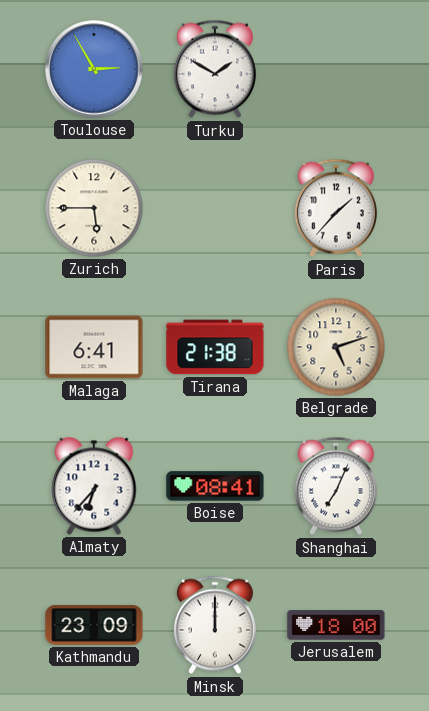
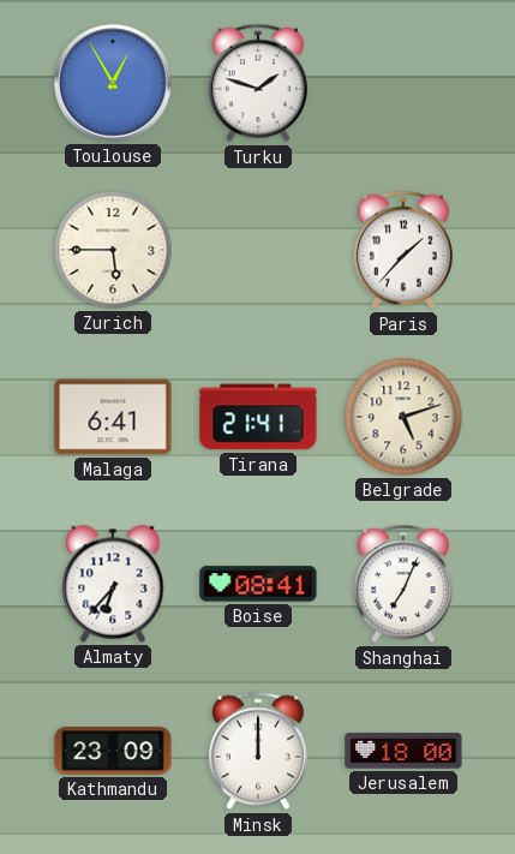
Toulouse: 2:55 -> 12:55 (113, 83)
Turku: 1:50 -> 1:48 (258, 83)
Tirana: 21:38 -> 21:41 (258, 417)
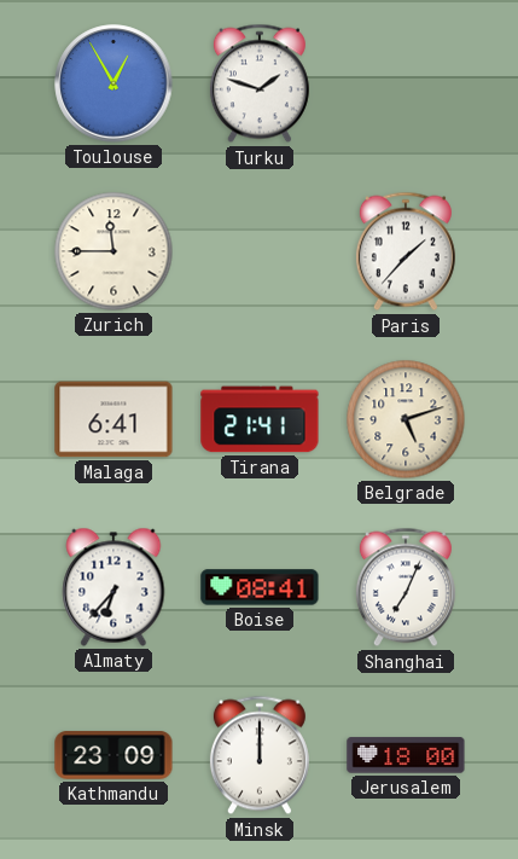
Zurich: 5:45 -> 11:45 (114, 251)
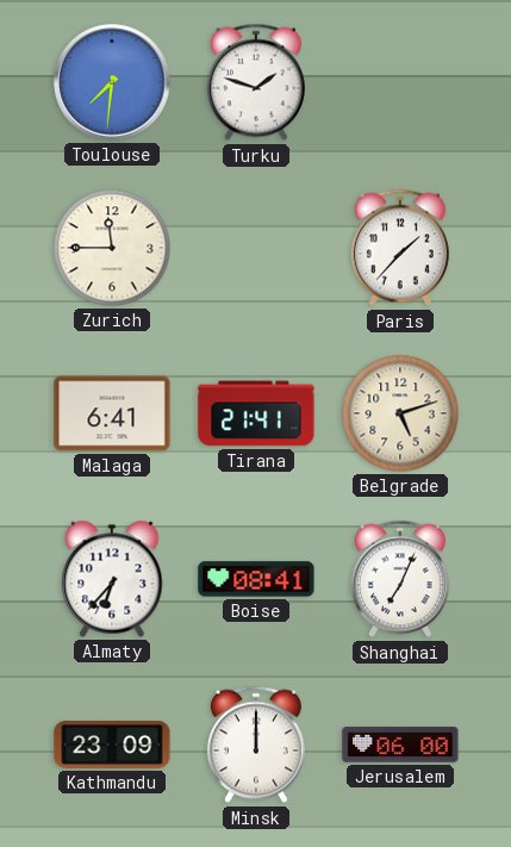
Toulouse: 12:55 -> 7:31 (112, 82)
Jerusalem: 18:00 -> 06:00 (400, 745)
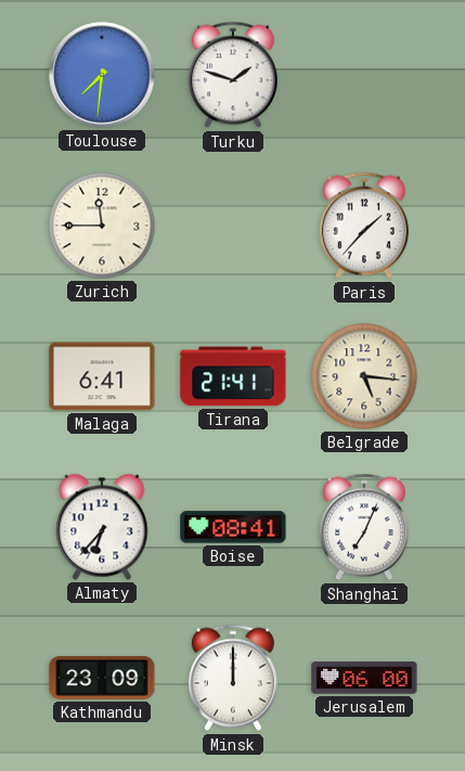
Belgrade: 5:12 -> 5:16 (364, 376)
